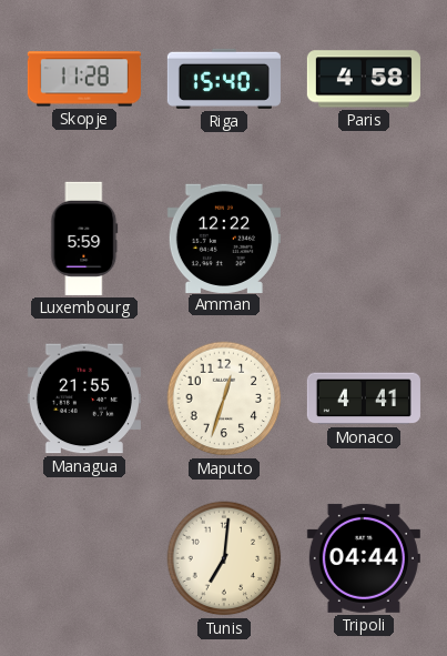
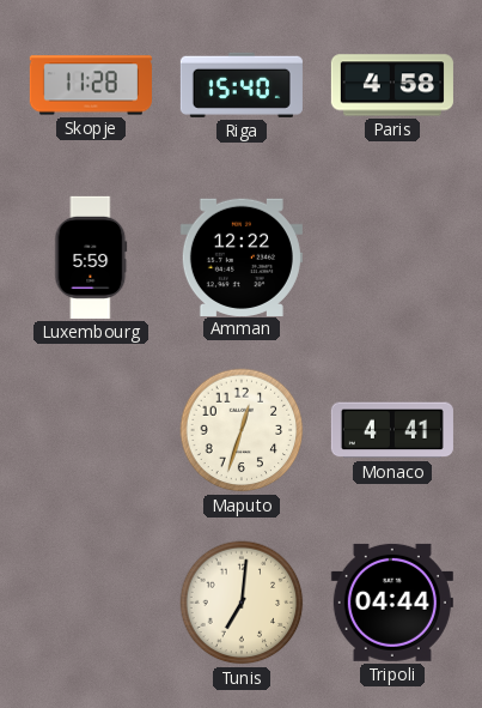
Managua: 21:55 -> none (84, 398)
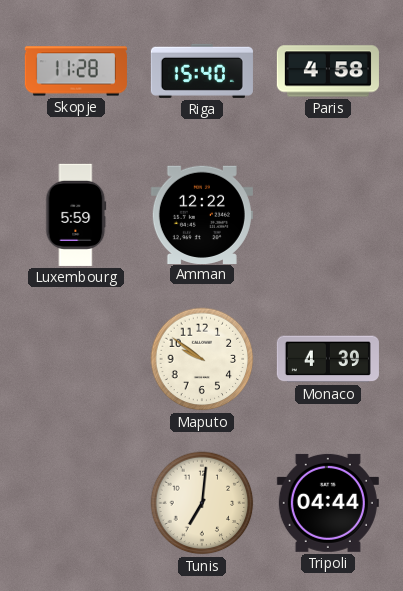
Maputo: 12:33 -> 9:51 (202, 359)
Monaco: 4:41 -> 4:39 (328, 359)
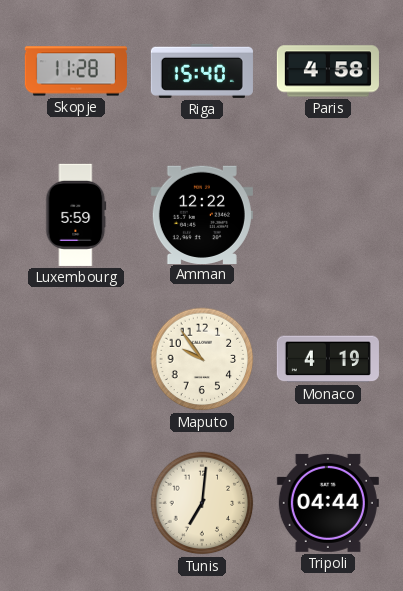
Maputo: 9:51 -> 9:54 (202, 359)
Monaco: 4:39 -> 4:19 (328, 359)
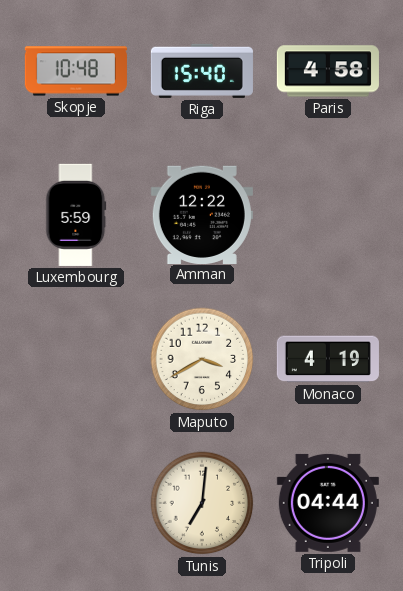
Skopje: 11:28 -> 10:48 (76, 71)
Maputo: 9:54 -> 3:40 (202, 359)
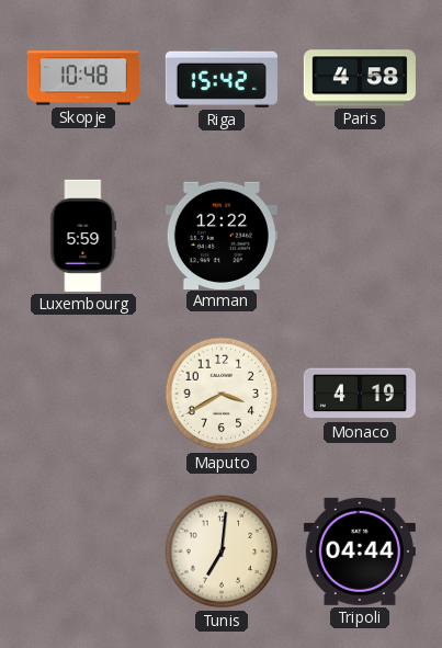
Riga: 15:40 -> 15:42 (222, 78)
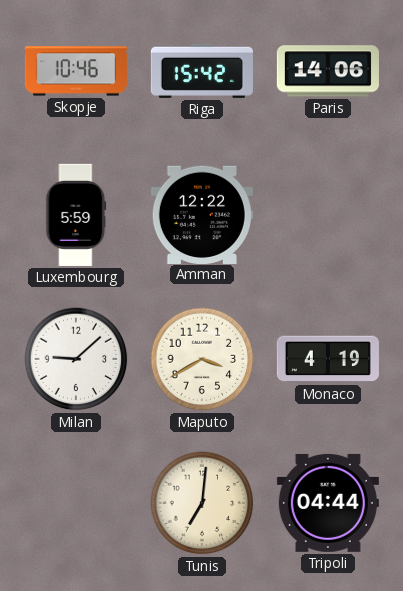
Skopje: 10:48 -> 10:46 (76, 71)
Paris: 4:58 -> 14:06 (328, 71)
Milan: none -> 9:08 (76, 359)
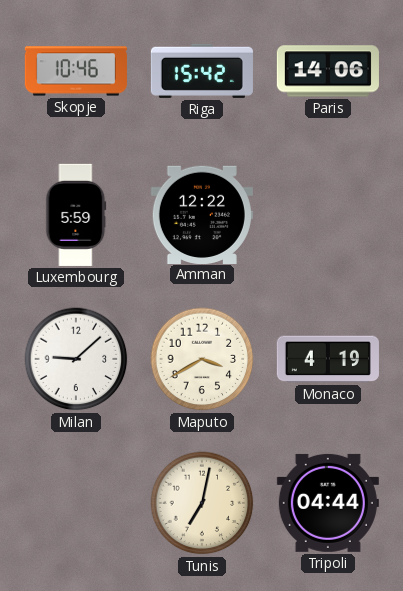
Tunis: 7:01 -> 7:02 (202, 503)
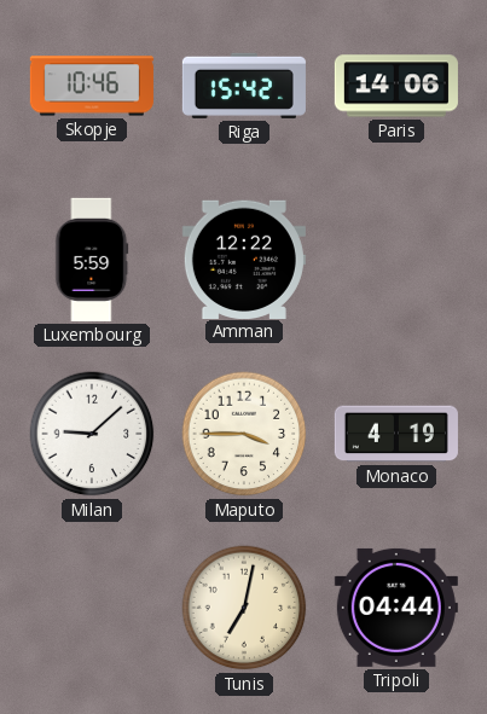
Maputo: 3:40 -> 3:45 (244, 434)
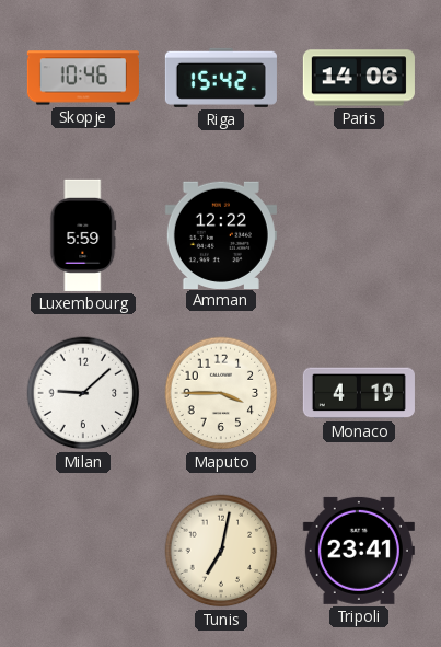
Tripoli: 04:44 -> 23:41 (359, 551)
